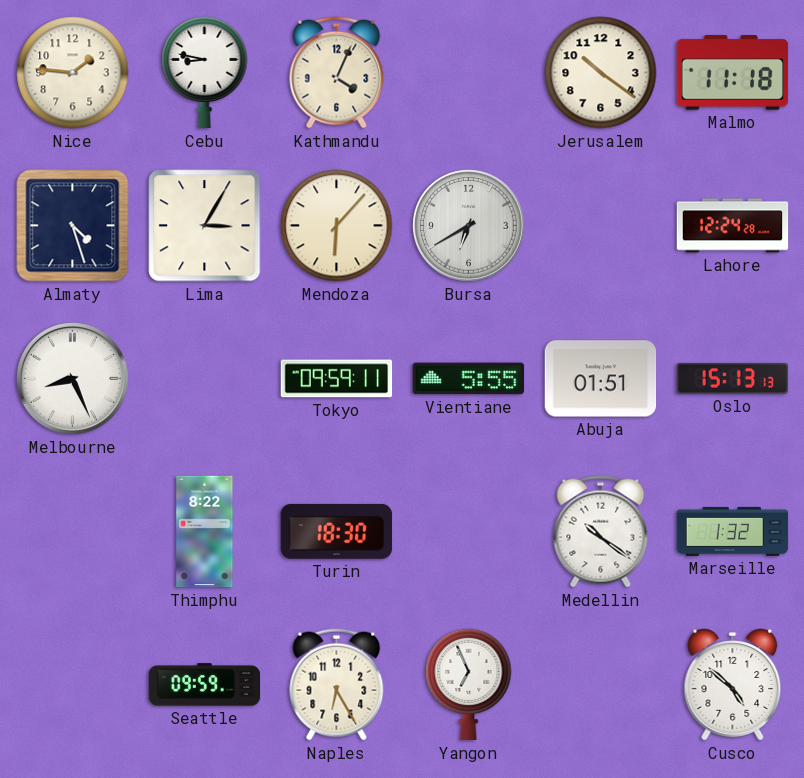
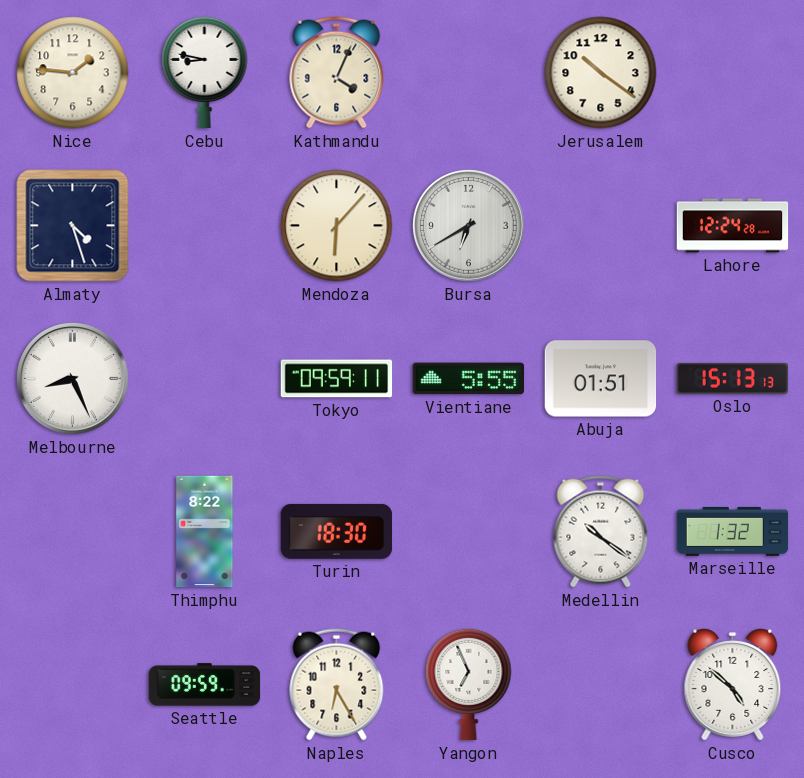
Malmo: 11:18 -> none (733, 73)
Lima: 3:05 -> none (205, 226)
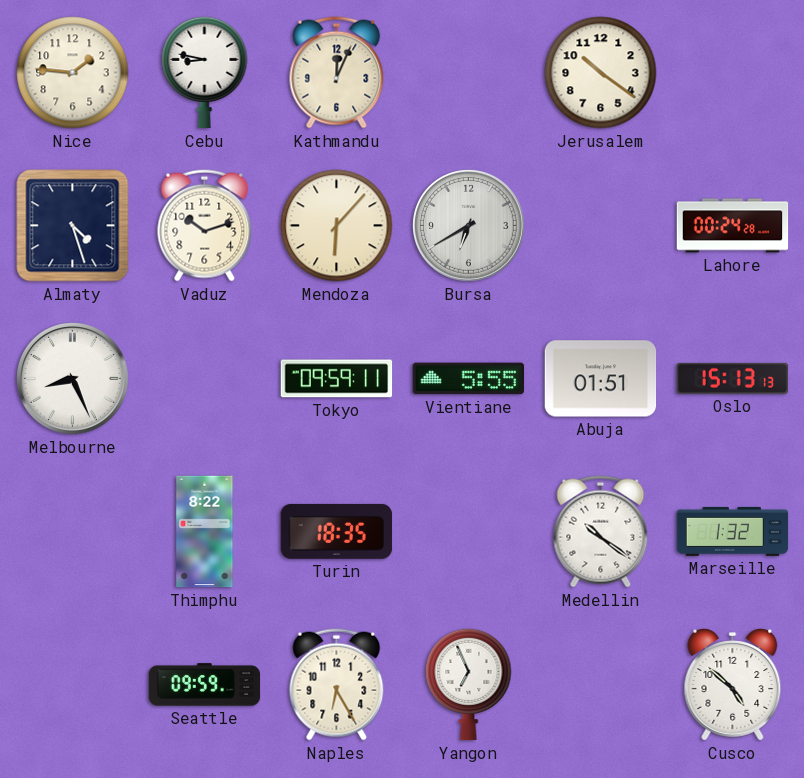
Kathmandu: 4:04 -> 12:04 (337, 73)
Vaduz: none -> 10:12 (205, 226)
Lahore: 12:24 -> 00:24 (733, 226)
Turin: 18:30 -> 18:35 (337, 531)
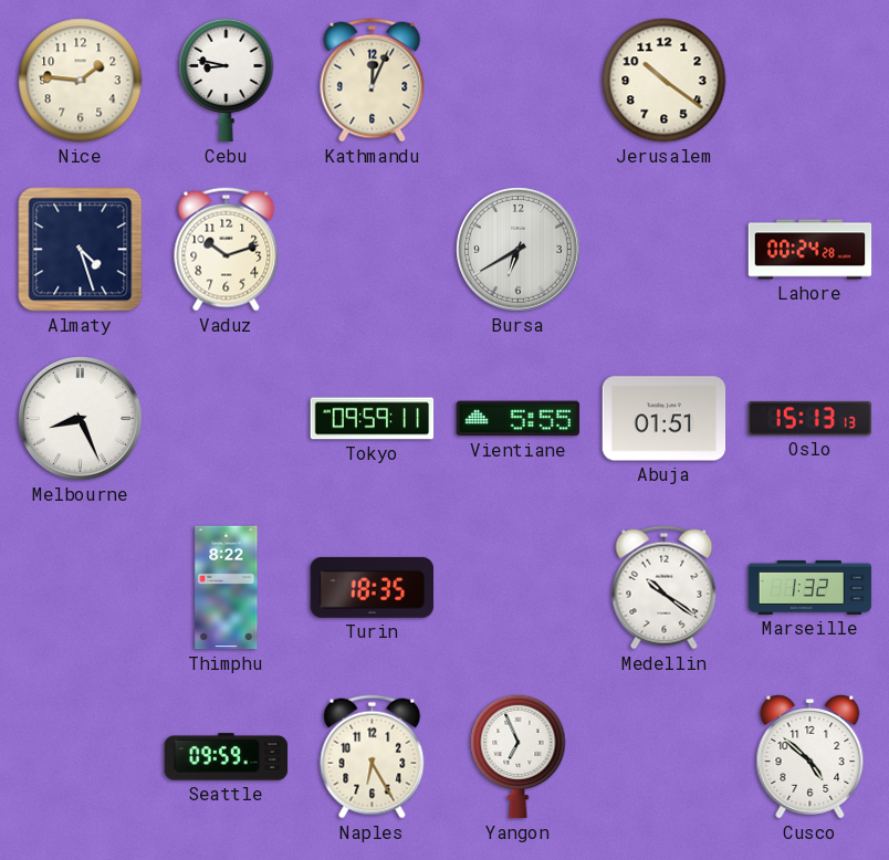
Mendoza: 6:07 -> none (337, 226)
